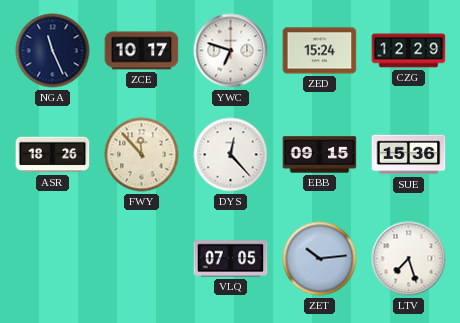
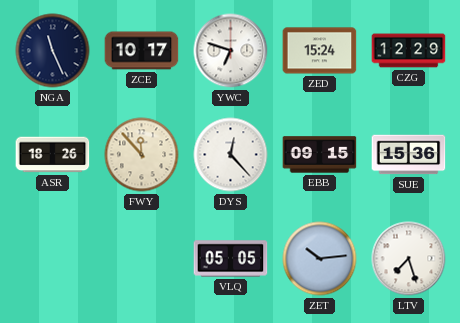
VLQ: 07:05 -> 05:05 (231, 259)
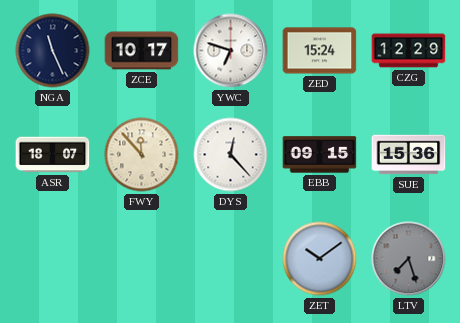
ASR: 18:26 -> 18:07 (53, 155)
VLQ: 05:05 -> none (231, 259)
ZET: 10:14 -> 10:09 (320, 259)
LTV dial: white -> grey (409, 259)
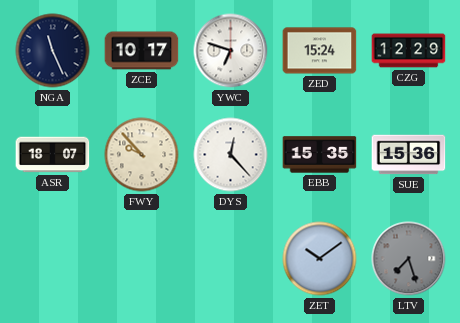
FWY: 11:53 -> 9:53 (142, 155)
EBB: 09:15 -> 15:35 (320, 155)
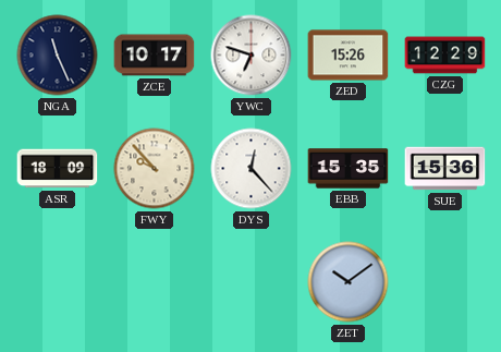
ZED: 15:24 -> 15:26 (349, 56)
ASR: 18:07 -> 18:09 (58, 169)
LTV: 7:27 -> none (409, 259)
